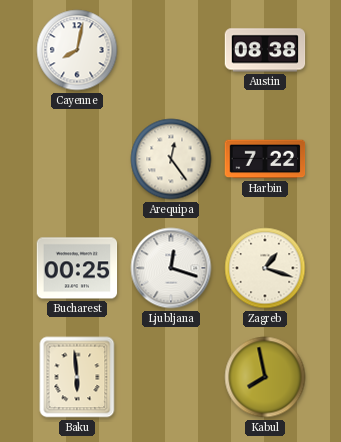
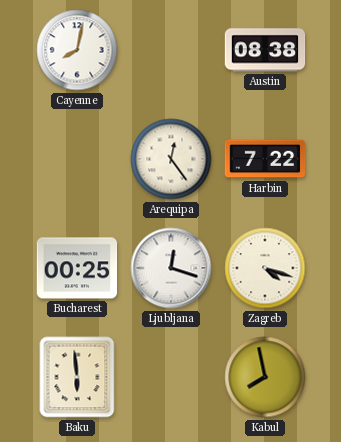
Zagreb: 1:18 -> 4:18 (265, 268)
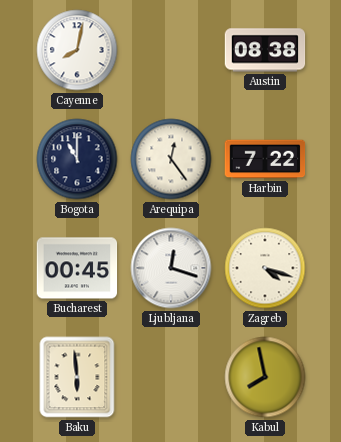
Bogota: none -> 11:00 (77, 159)
Bucharest: 00:25 -> 00:45 (77, 268)
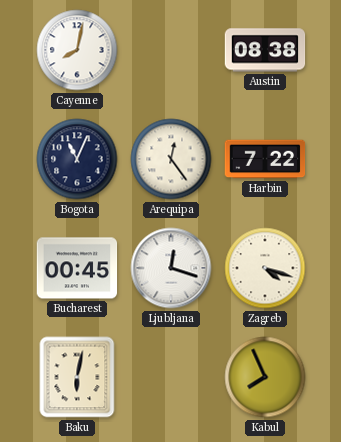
Bogota: 11:00 -> 11:04 (77, 159)
Baku: 5:59 -> 6:02 (77, 377)
Kabul: 7:58 -> 7:56 (265, 377)
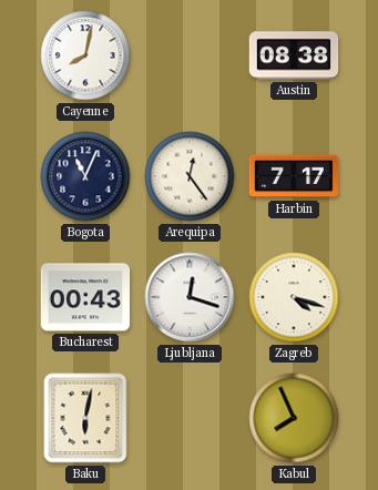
Harbin: 7:22 -> 7:17 (294, 176)
Bucharest: 00:45 -> 00:43 (85, 297)
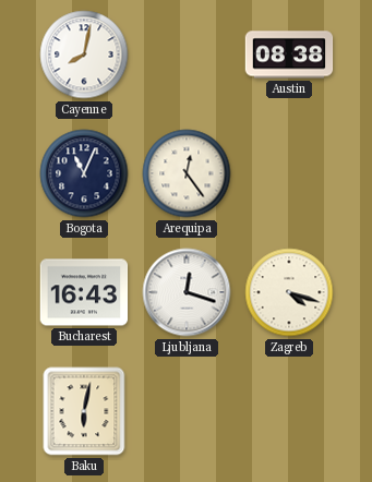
Harbin: 7:17 -> none (294, 176)
Bucharest: 00:43 -> 16:43 (84, 292)
Kabul: 7:56 -> none (294, 418)
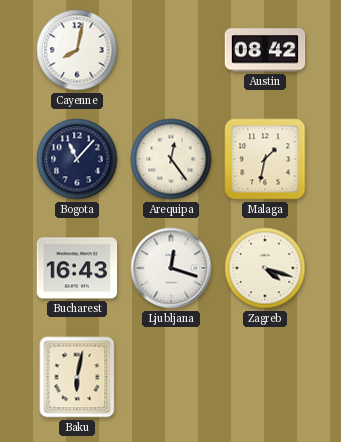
Austin: 08:38 -> 08:42 (265, 50)
Bogota: 11:04 -> 11:07 (77, 159)
Malaga: none -> 1:32 (265, 159)
